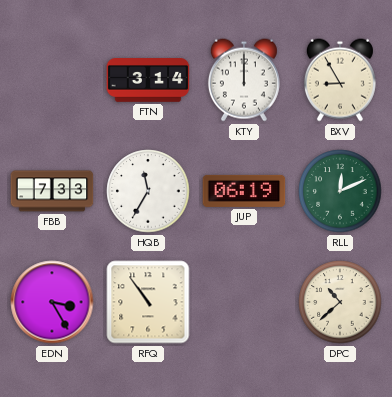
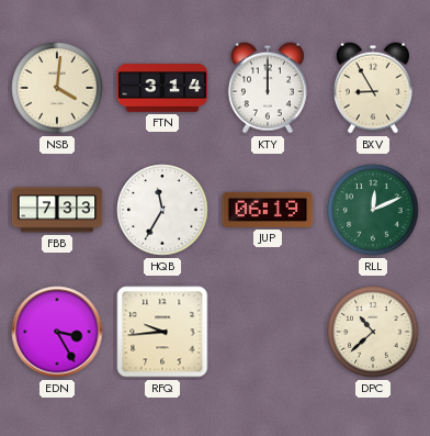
NSB: none -> 4:01 (57, 88)
RFQ: 10:54 -> 9:44 (162, 332)
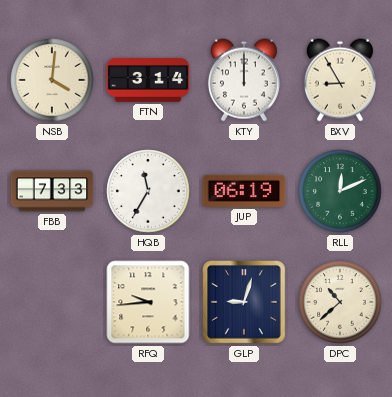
EDN: 3:25 -> none (57, 332)
GLP: none -> 9:03 (244, 302)
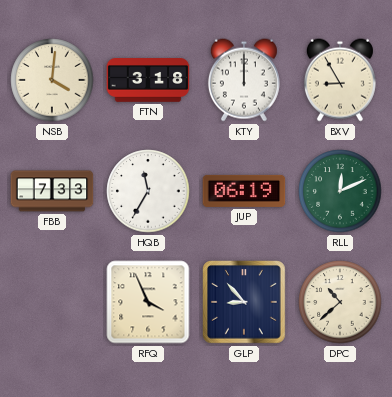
FTN: 3:14 -> 3:18 (148, 80)
RFQ: 9:44 -> 3:56 (148, 302)
GLP: 9:03 -> 8:53 (244, 302)
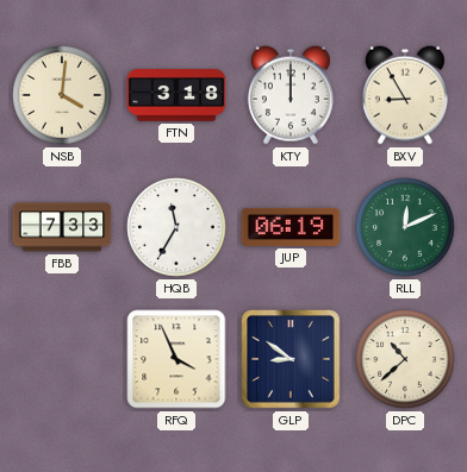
GLP: 8:53 -> 8:51 (291, 359)
